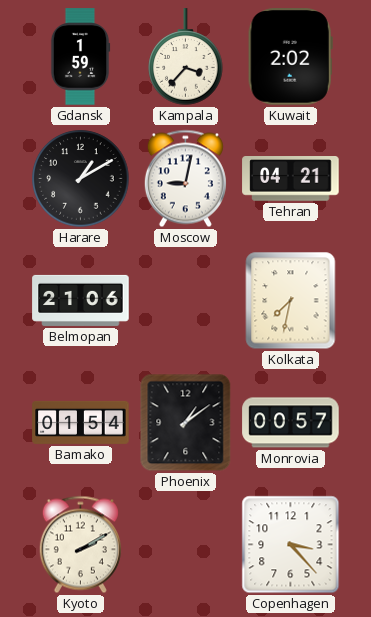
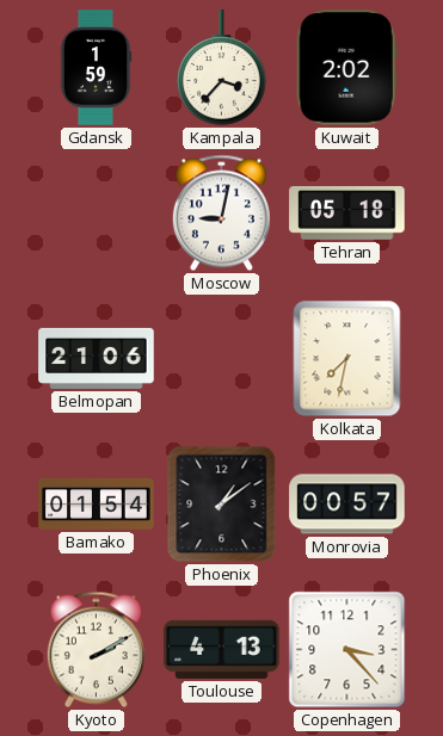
Harare: 1:10 -> none (81, 179)
Tehran: 04:21 -> 05:18 (347, 214)
Toulouse: none -> 4:13 (222, 649)
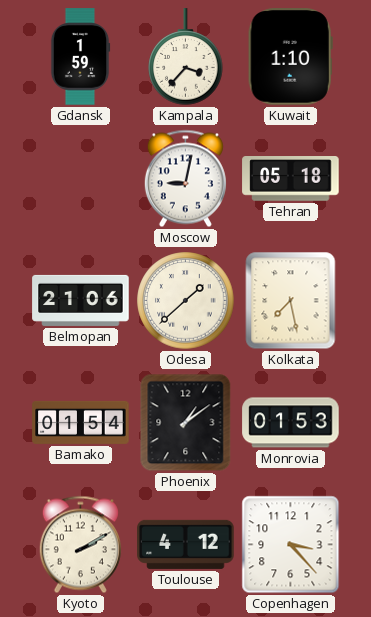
Kuwait: 2:02 -> 1:10 (290, 57)
Odesa: none -> 1:38 (186, 301)
Kolkata: 7:32 -> 7:28 (291, 301)
Monrovia: 00:57 -> 01:53 (291, 423)
Toulouse: 4:13 -> 4:12 (186, 544)
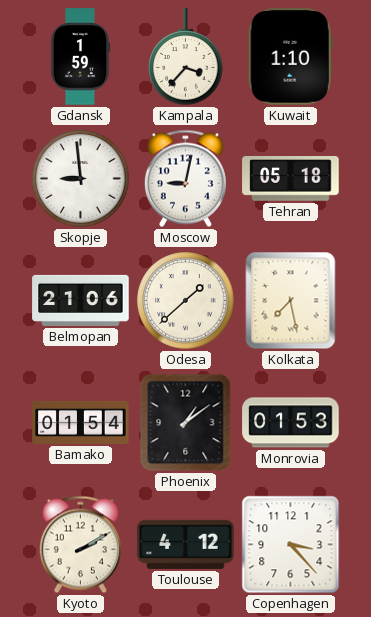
Skopje: none -> 8:59 (81, 179)
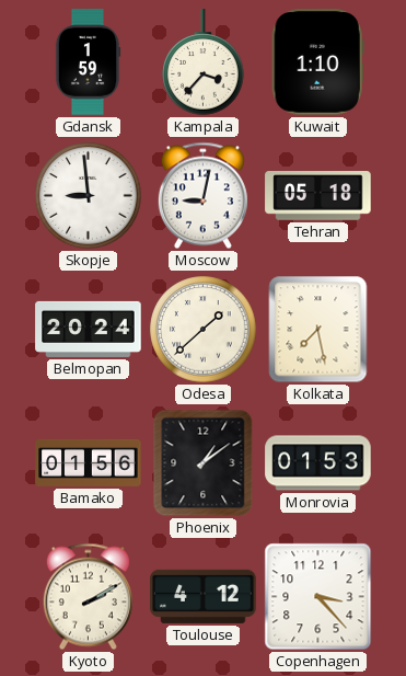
Belmopan: 21:06 -> 20:24 (89, 329)
Bamako: 01:54 -> 01:56 (89, 462)
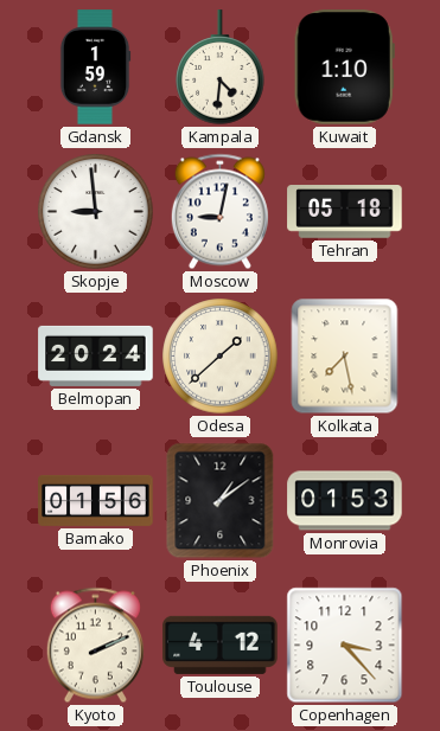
Kampala: 3:37 -> 4:31 (221, 68)
Kyoto: 2:10 -> 2:11 (95, 646)
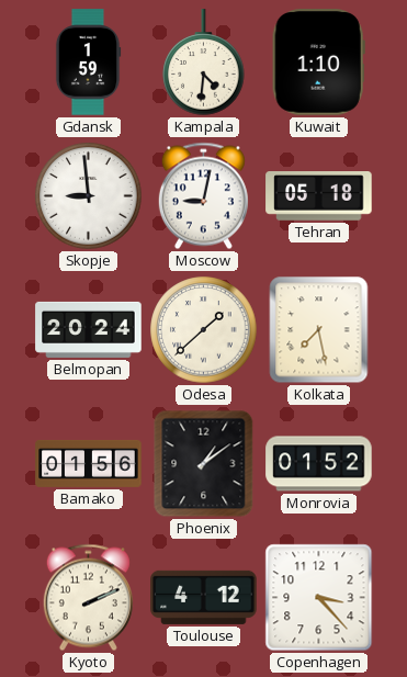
Monrovia: 01:53 -> 01:52 (319, 464)
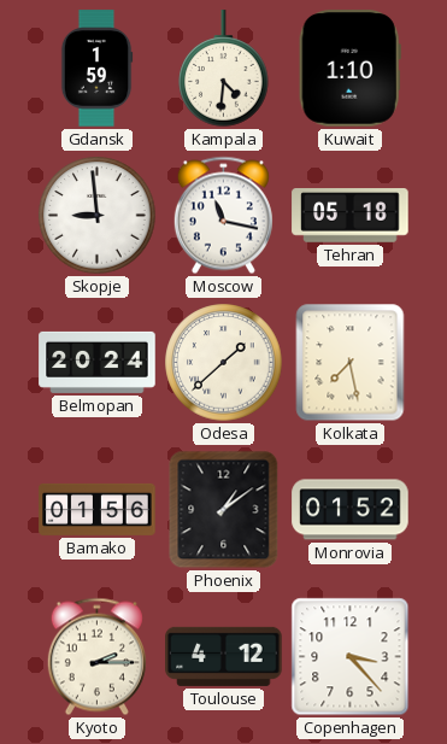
Moscow: 9:02 -> 11:17 (223, 216)
Kyoto: 2:11 -> 2:15 (96, 657)
